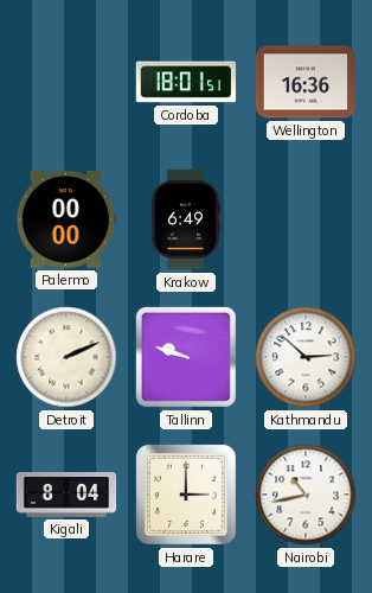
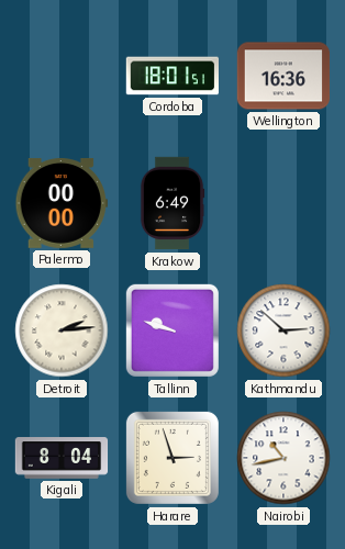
Detroit: 2:11 -> 2:14 (62, 330)
Harare: 3:00 -> 2:57 (172, 458)
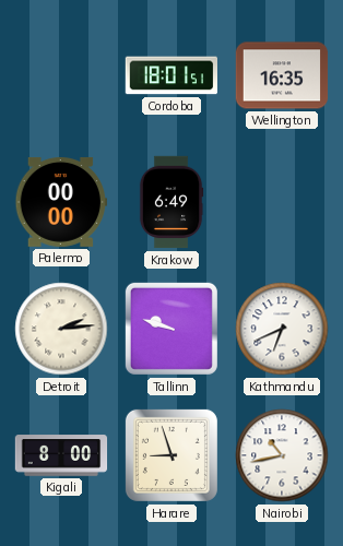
Wellington: 16:36 -> 16:35 (282, 75)
Kathmandu: 2:52 -> 6:41 (282, 329)
Kigali: 8:04 -> 8:00 (61, 455)
Harare: 2:57 -> 8:57 (171, 455)
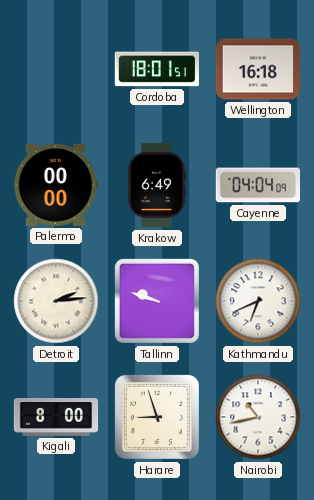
Wellington: 16:35 -> 16:18 (258, 69)
Cayenne: none -> 04:04 (257, 185)
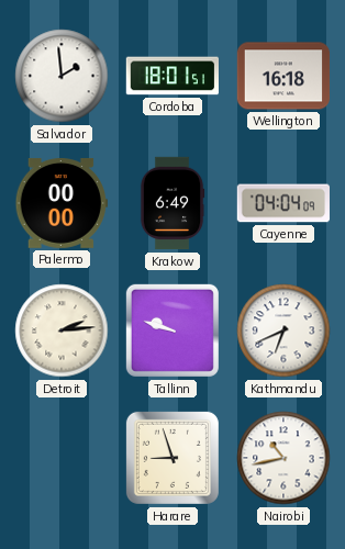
Salvador: none -> 1:59 (62, 76)
Kigali: 8:00 -> none (56, 417)
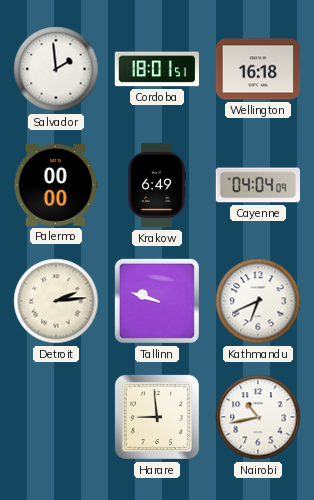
Harare: 8:57 -> 8:59 (157, 417)
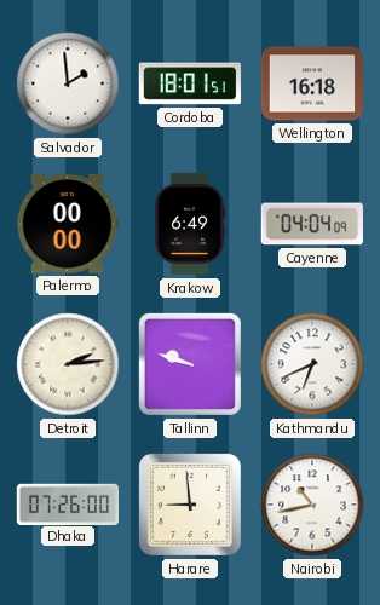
Dhaka: none -> 07:26 (68, 503)
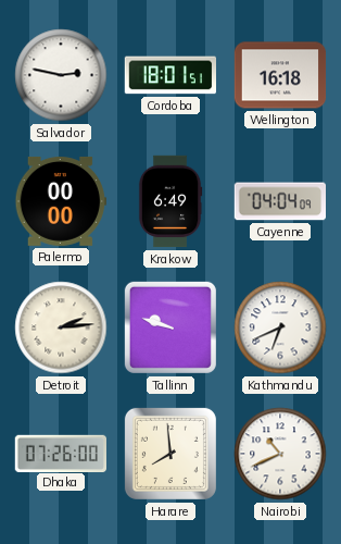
Salvador: 1:59 -> 2:47 (61, 75)
Harare: 8:59 -> 7:59 (171, 454)
Nairobi: 10:43 -> 10:41 (280, 454)
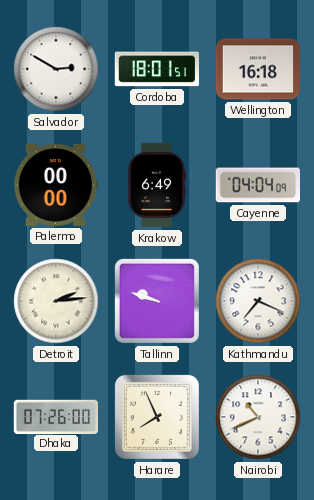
Salvador: 2:47 -> 2:50 (56, 69)
Kathmandu: 6:41 -> 7:19 (258, 301)
Harare: 7:59 -> 7:56 (157, 417)
